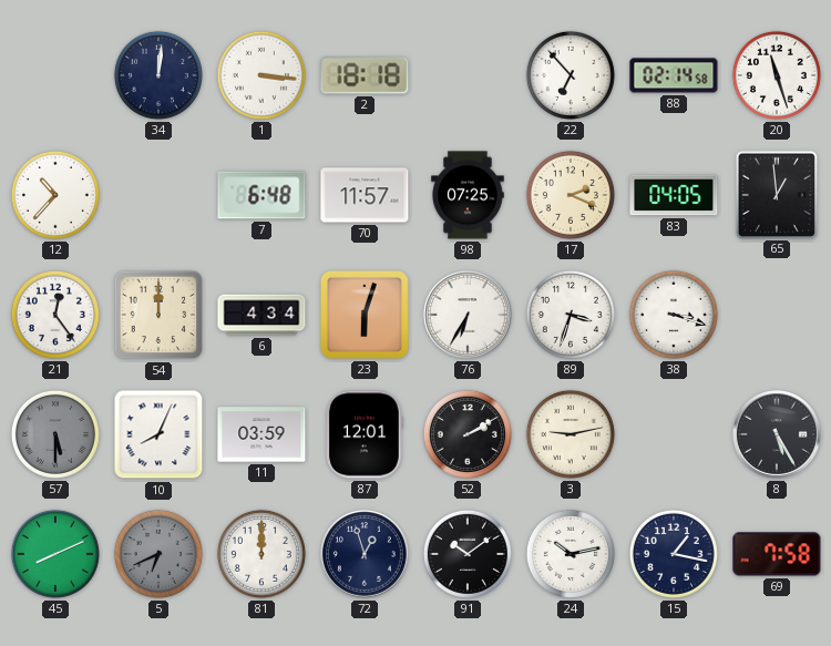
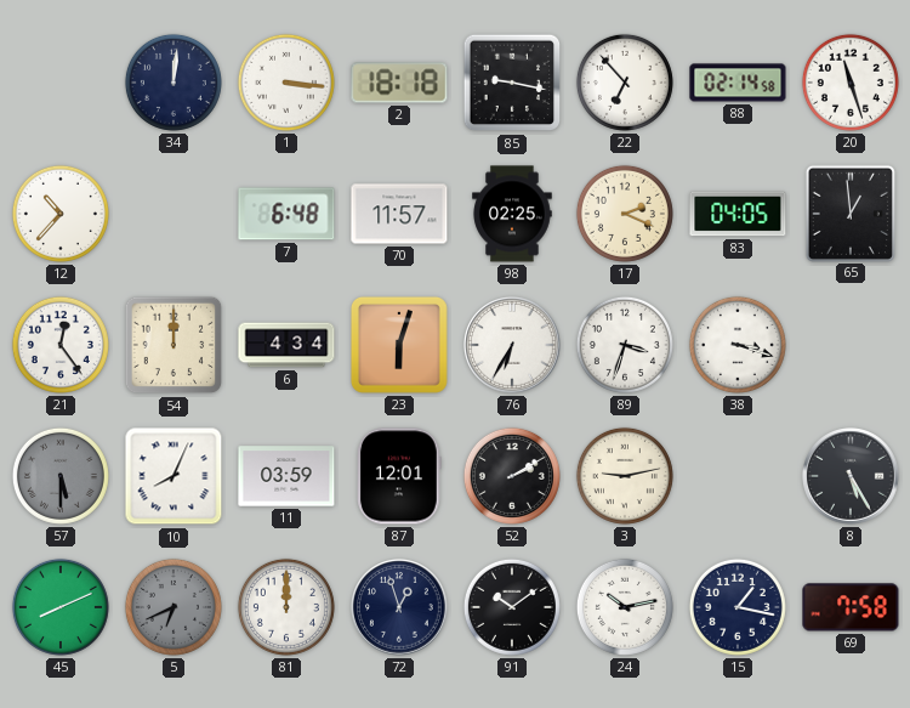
85: none -> 9:17 (512, 83)
98: 07:25 -> 02:25 (512, 214)
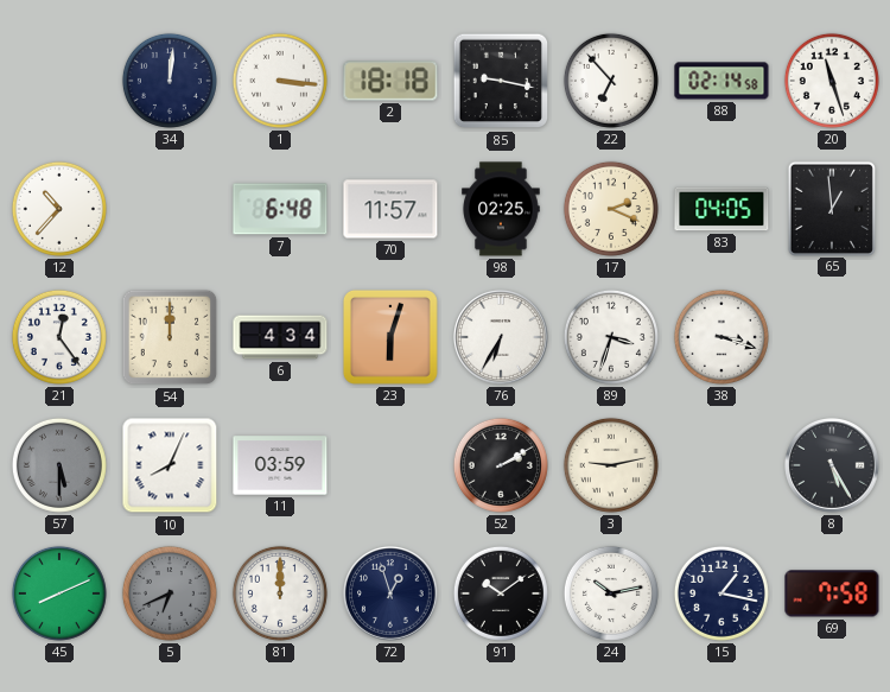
87: 12:01 -> none (400, 476)
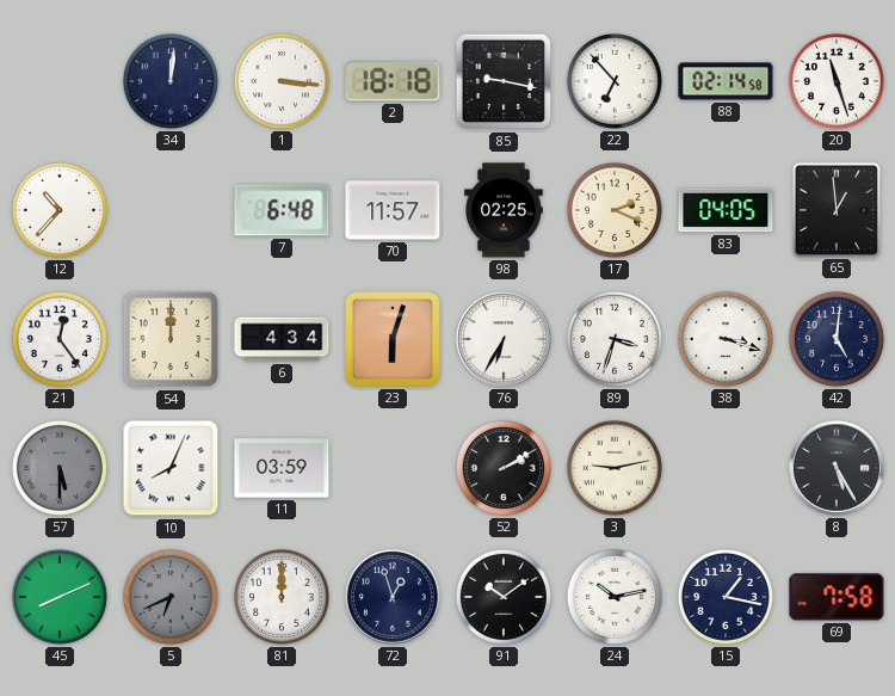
42: none -> 5:01 (837, 339)
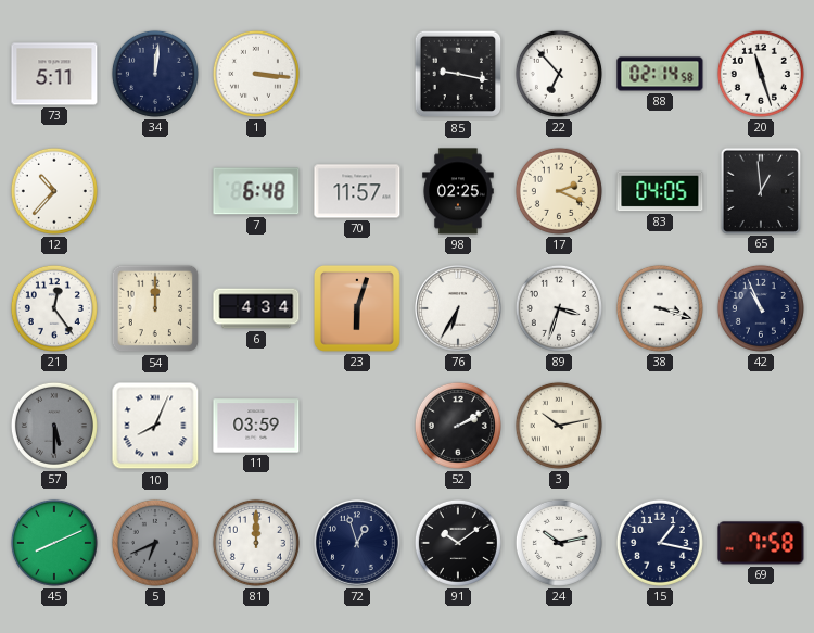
73: none -> 5:11 (54, 74)
2: 18:18 -> none (393, 81)
42: 5:01 -> 10:56 (761, 308)
3: 9:13 -> 10:13 (559, 426)
8: 5:25 -> none (837, 468)
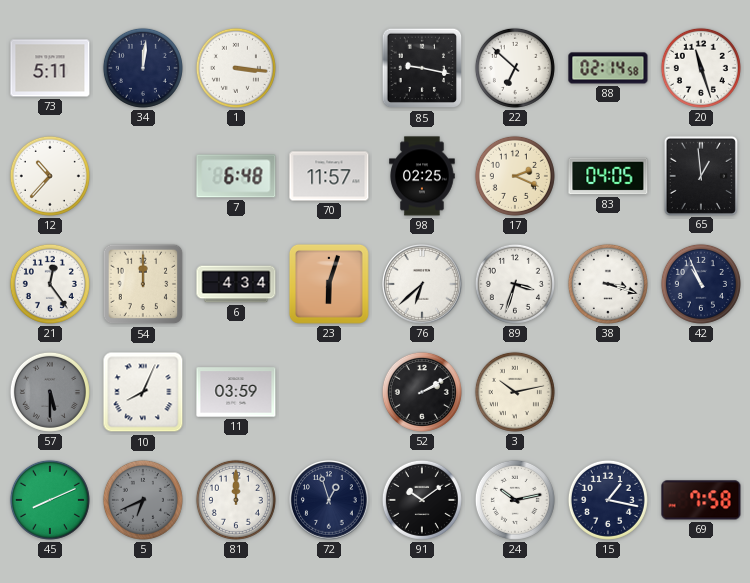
22: 6:53 -> 6:52 (515, 68)
76: 6:35 -> 6:38 (422, 284)
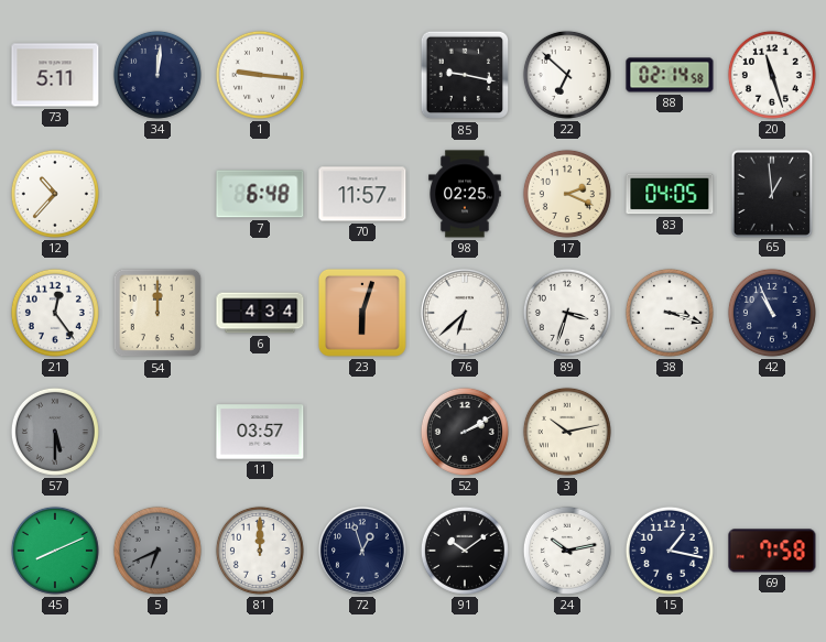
1: 3:16 -> 9:16 (260, 75)
10: 8:04 -> none (143, 392)
11: 03:59 -> 03:57 (260, 432)
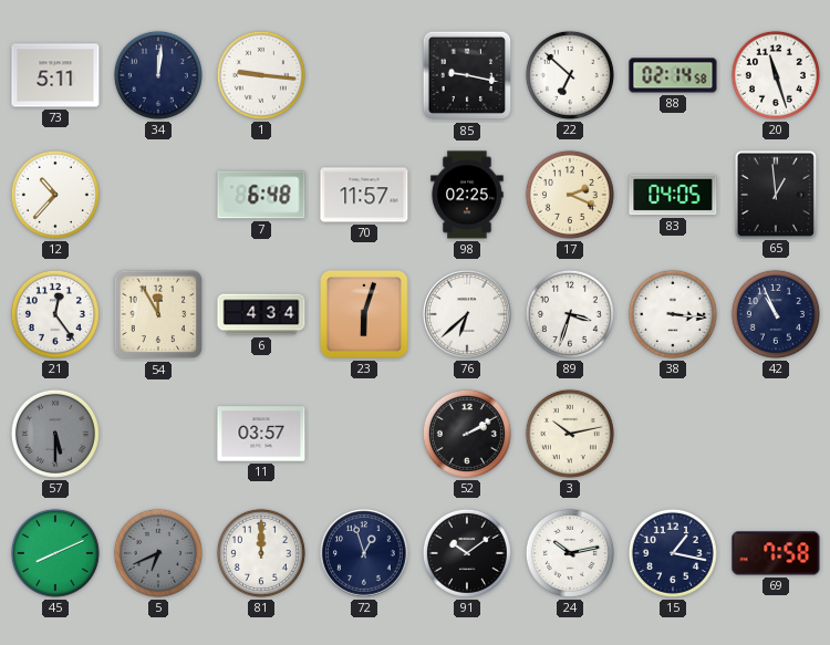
54: 12:00 -> 11:55 (158, 314)
38: 3:18 -> 3:16 (673, 314)
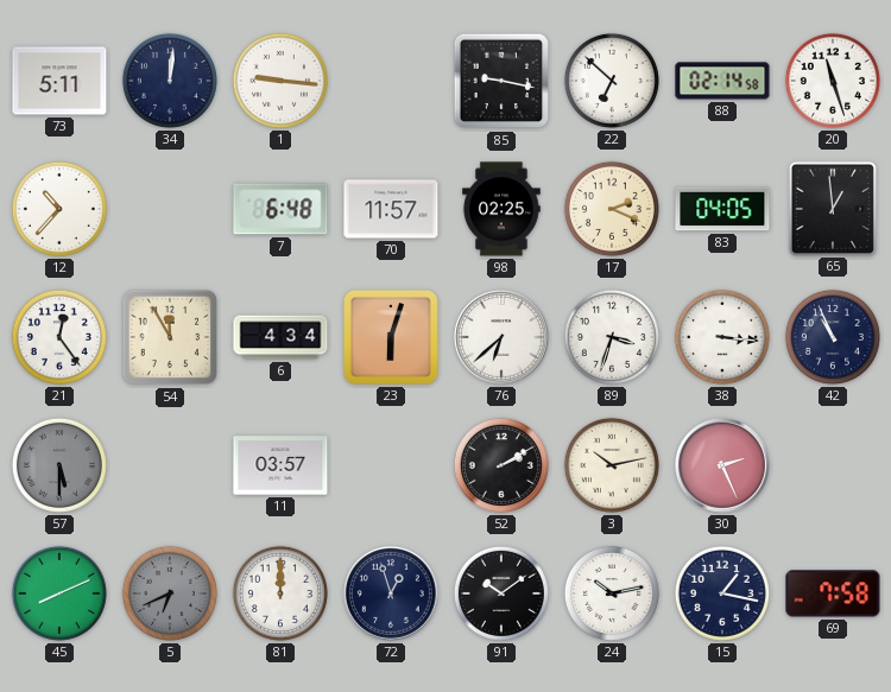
30: none -> 2:26 (722, 465)
